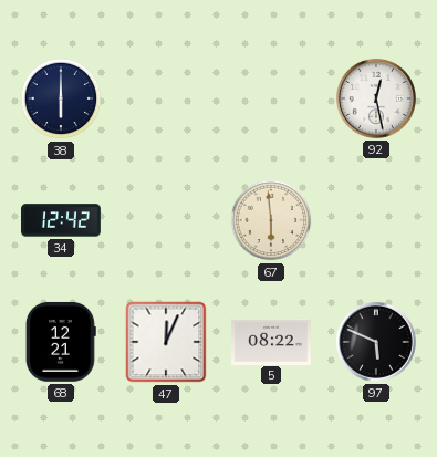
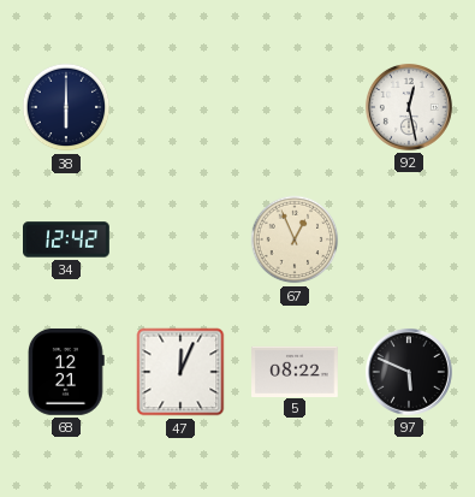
67: 5:59 -> 12:56 (295, 239)
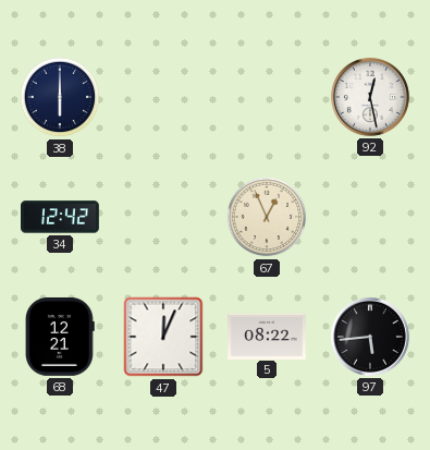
97: 5:49 -> 5:44 (370, 337)
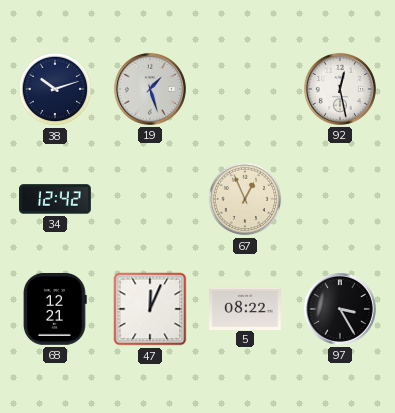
38: 6:00 -> 10:12 (55, 89)
19: none -> 1:27 (150, 89)
97: 5:44 -> 3:25 (340, 309)
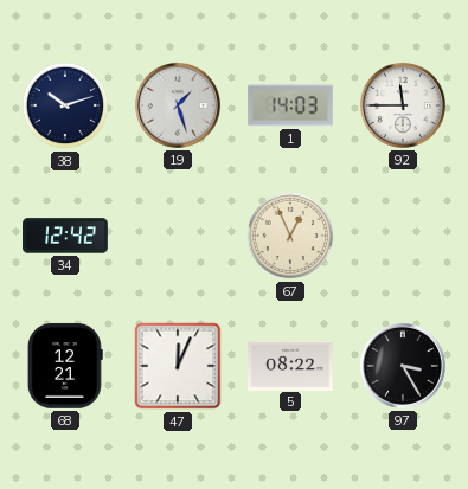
1: none -> 14:03 (290, 105)
92: 12:28 -> 11:45 (403, 105)
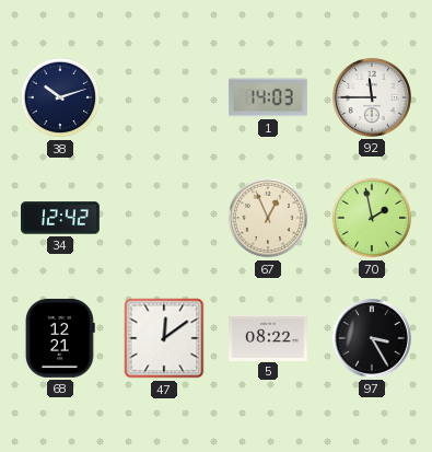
19: 1:27 -> none (178, 105)
70: none -> 1:58 (372, 218)
47: 12:04 -> 12:09 (164, 338)
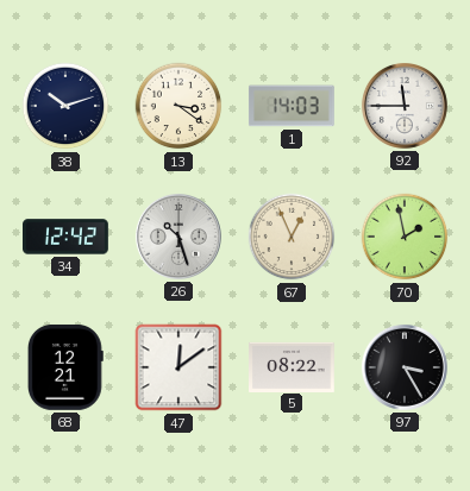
13: none -> 3:21 (178, 106)
26: none -> 10:27 (178, 237)
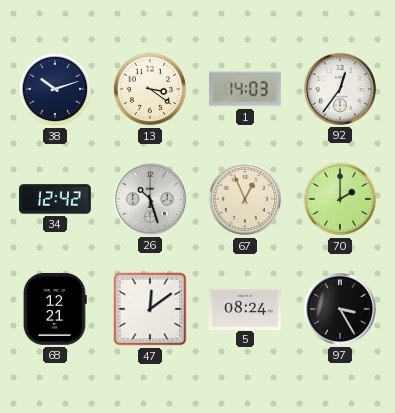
92: 11:45 -> 12:36 (340, 89)
70: 1:58 -> 2:00 (340, 199)
5: 08:22 -> 08:24 (246, 308)
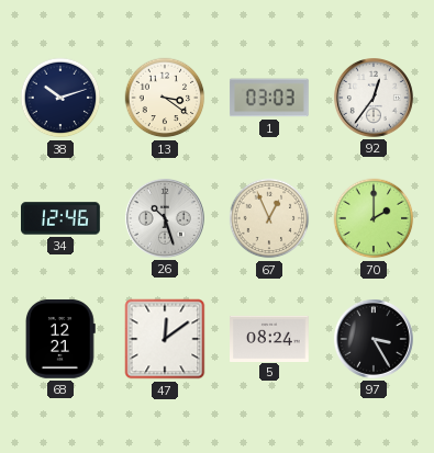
1: 14:03 -> 03:03 (269, 98)
34: 12:42 -> 12:46 (62, 218)
